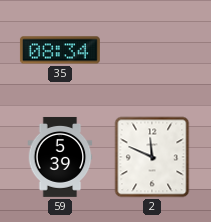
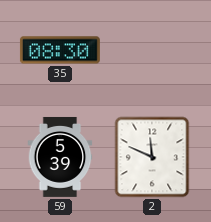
35: 08:34 -> 08:30 (60, 50)
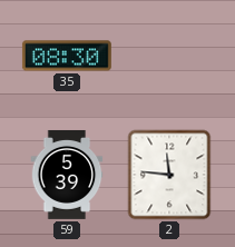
2: 11:49 -> 11:46 (169, 175)
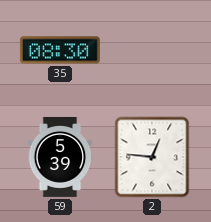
2: 11:46 -> 12:46 (152, 157)
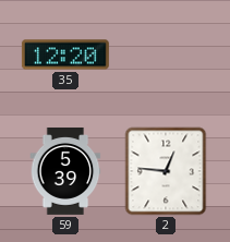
35: 08:30 -> 12:20 (65, 55)
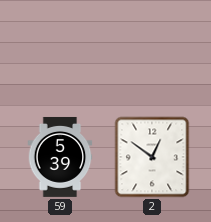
35: 12:20 -> none (65, 55)
2: 12:46 -> 12:51 (152, 157)
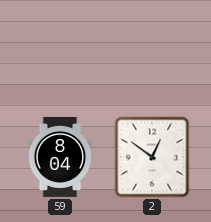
59: 5:39 -> 8:04 (60, 157)
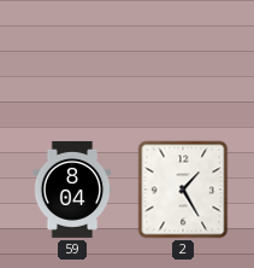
2: 12:51 -> 1:25 (183, 190)
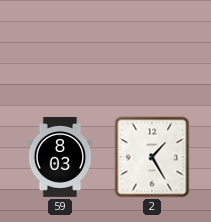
59: 8:04 -> 8:03 (60, 157)
